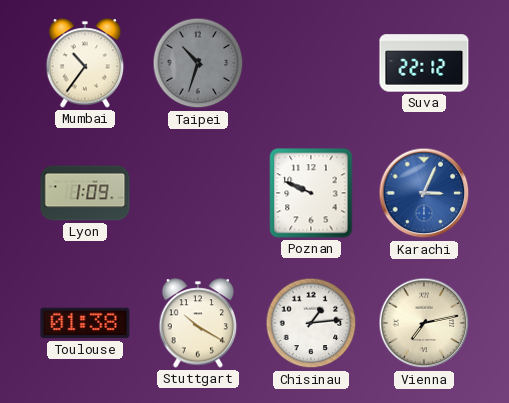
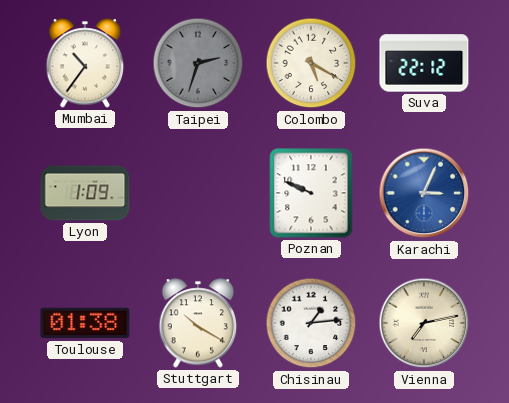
Taipei: 10:33 -> 2:33 (198, 63)
Colombo: none -> 5:20 (311, 63)
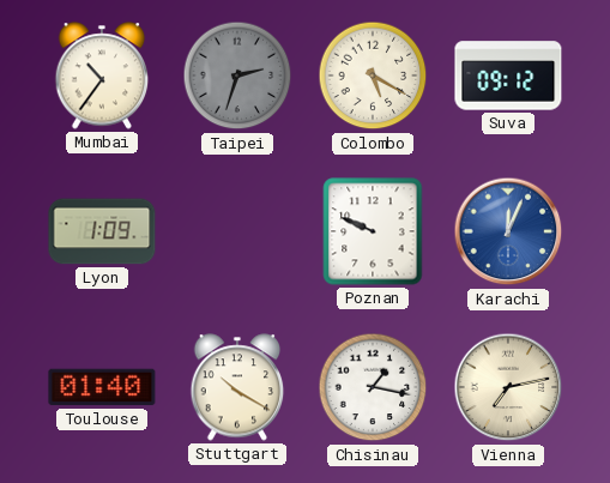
Suva: 22:12 -> 09:12 (508, 76)
Karachi: 3:04 -> 12:04 (508, 231)
Toulouse: 01:38 -> 01:40 (102, 387)
Chisinau: 1:14 -> 1:17 (373, 387)
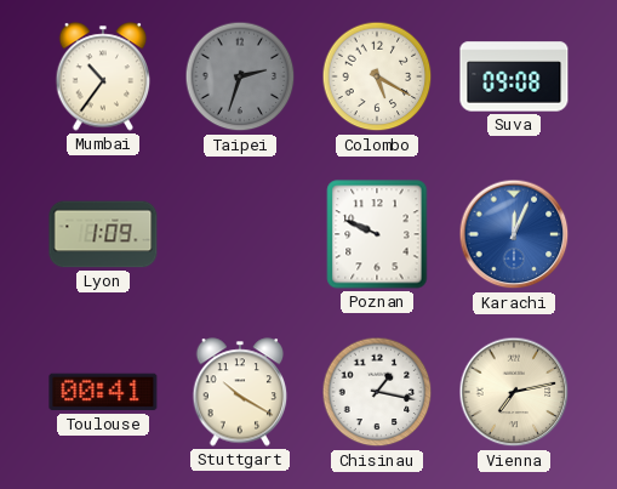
Suva: 09:12 -> 09:08 (514, 76)
Toulouse: 01:40 -> 00:41 (103, 392)
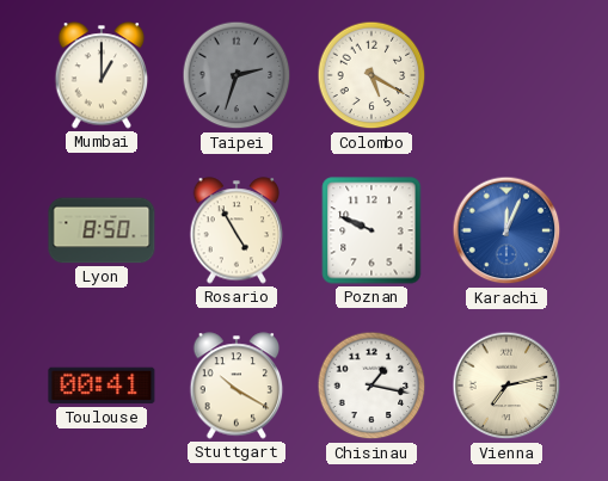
Mumbai: 10:36 -> 1:00 (102, 75)
Suva: 09:08 -> none (514, 76)
Lyon: 1:09 -> 8:50 (102, 230)
Rosario: none -> 4:55 (237, 230)
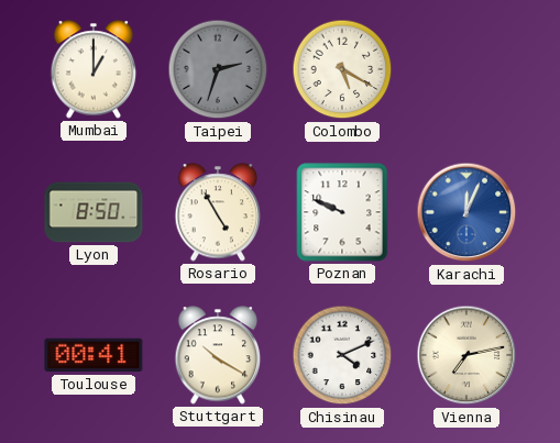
Chisinau: 1:17 -> 4:11 (342, 355)
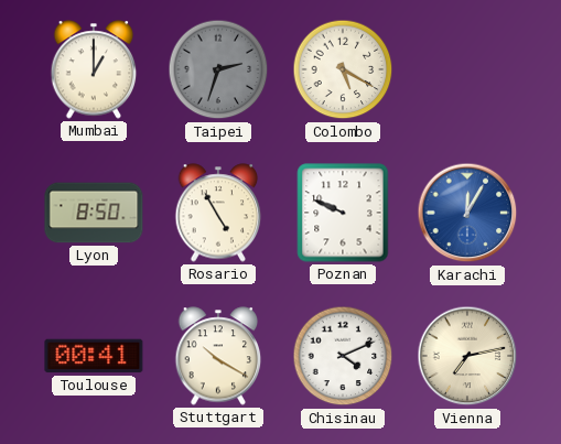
Karachi: 12:04 -> 12:05 (467, 213)
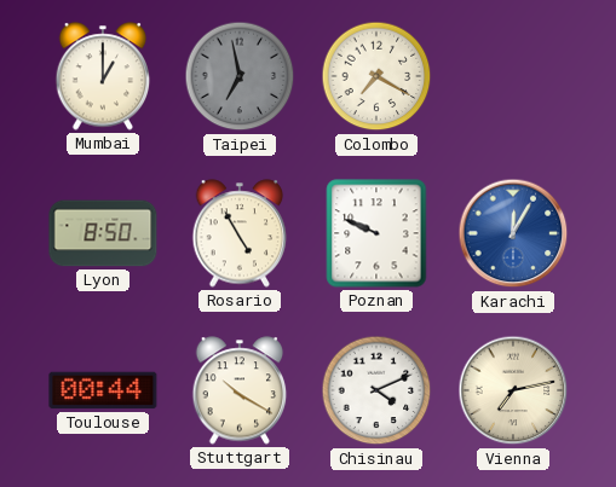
Taipei: 2:33 -> 6:58 (240, 76)
Colombo: 5:20 -> 7:20 (376, 76)
Toulouse: 00:41 -> 00:44 (103, 390)
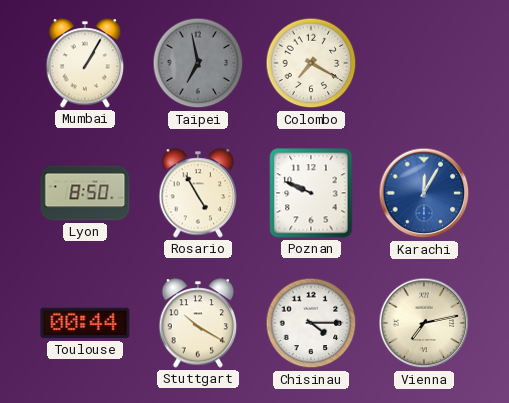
Mumbai: 1:00 -> 1:05 (85, 63)
Chisinau: 4:11 -> 4:15 (311, 323)
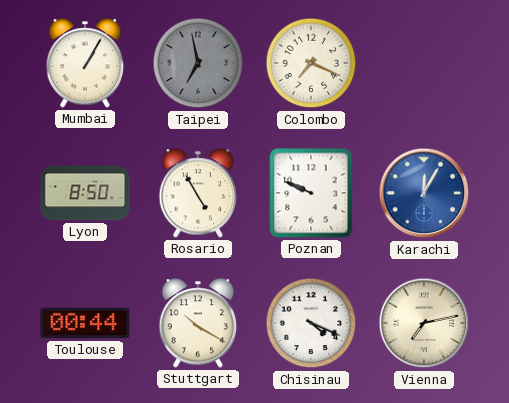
Colombo: 7:20 -> 7:19 (311, 63)
Chisinau: 4:15 -> 4:19 (311, 323)
